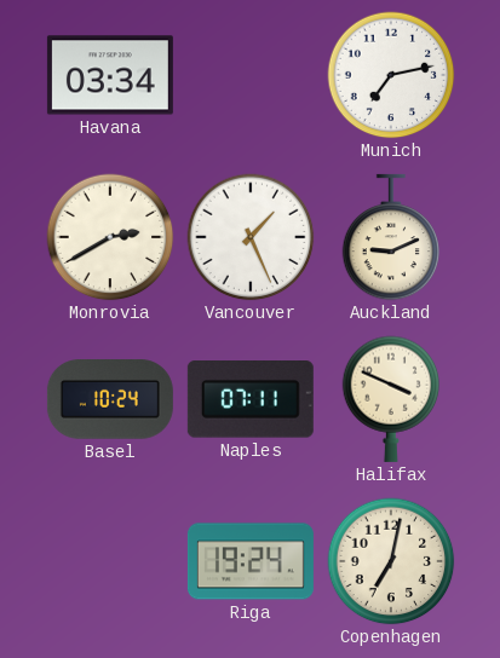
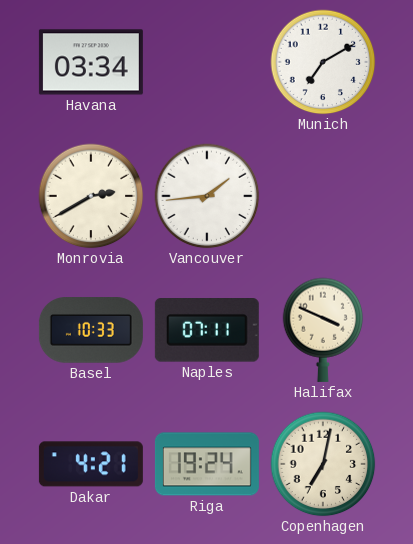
Munich: 7:13 -> 7:10 (323, 62)
Vancouver: 1:26 -> 1:44 (207, 196)
Auckland: 9:11 -> none (391, 237)
Basel: 10:24 -> 10:33 (91, 330)
Dakar: none -> 4:21 (91, 464)
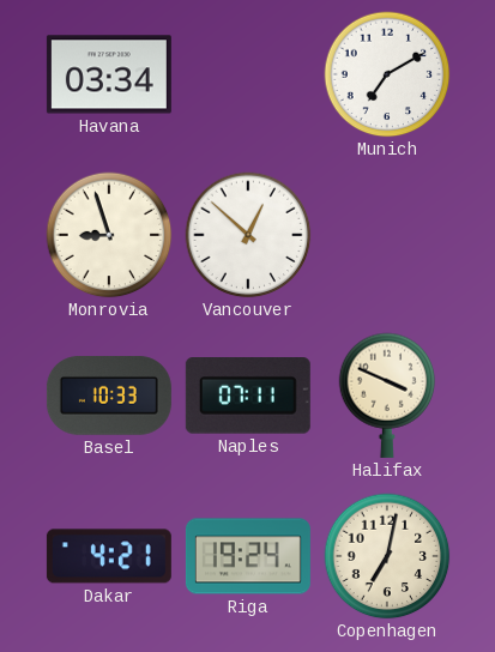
Monrovia: 2:40 -> 8:57 (109, 235)
Vancouver: 1:44 -> 12:52 (248, 235)
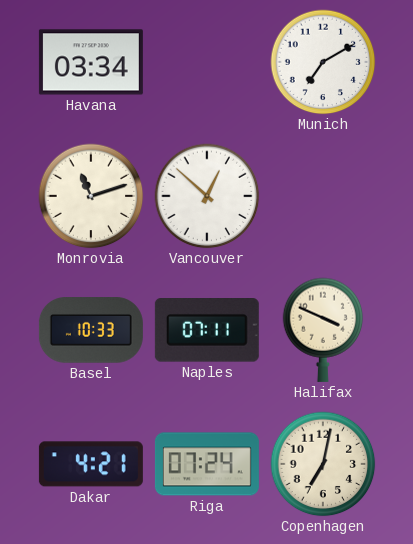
Monrovia: 8:57 -> 11:12 (91, 196)
Riga: 19:24 -> 07:24 (207, 464)
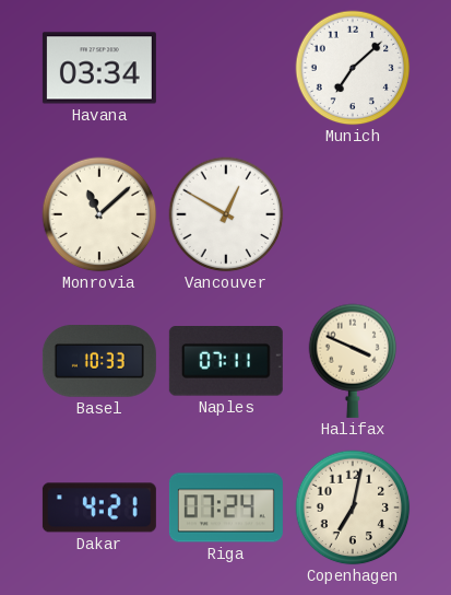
Munich: 7:10 -> 7:08 (353, 68)
Monrovia: 11:12 -> 11:08 (99, 214)
Vancouver: 12:52 -> 12:50 (226, 214)
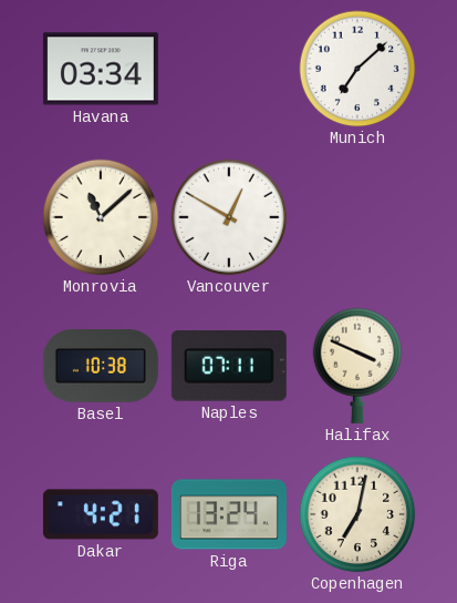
Basel: 10:33 -> 10:38 (101, 366)
Riga: 07:24 -> 13:24 (229, 514)
